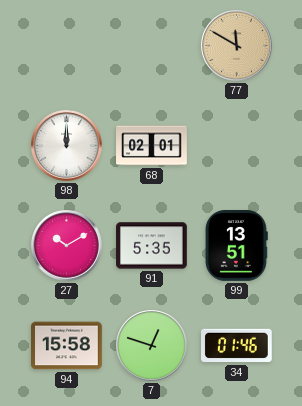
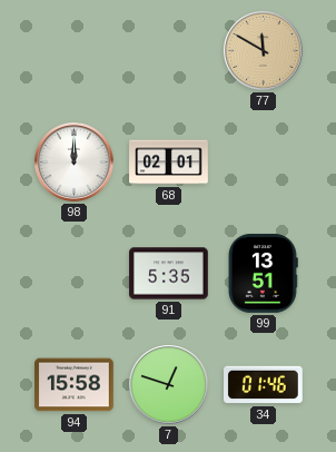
27: 10:10 -> none (67, 246)
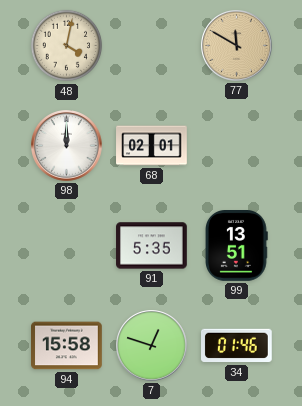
48: none -> 4:02 (67, 46)
